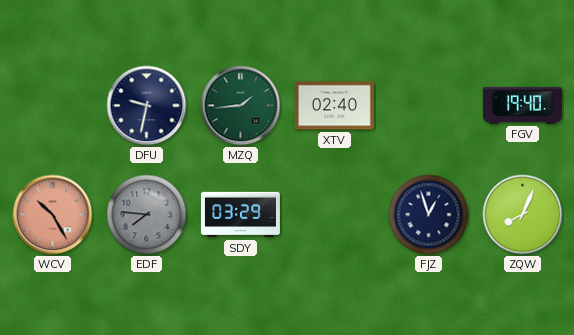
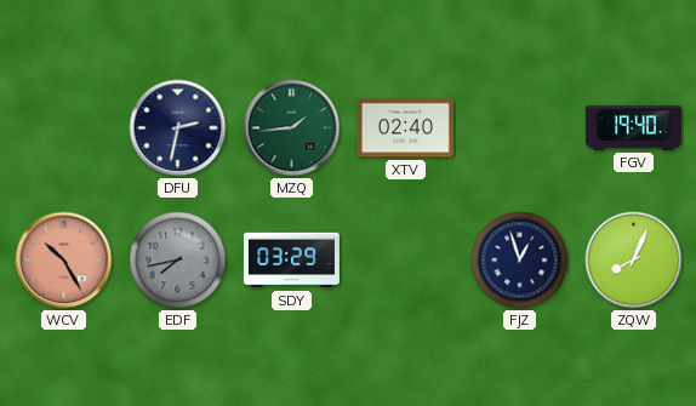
DFU: 9:32 -> 2:32 (178, 128)
EDF: 7:46 -> 7:43 (178, 261)
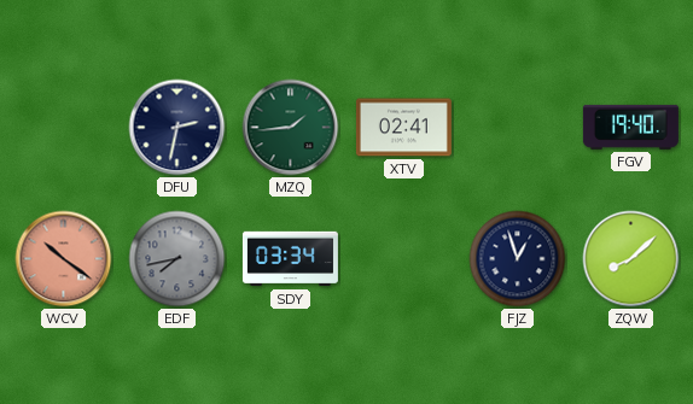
XTV: 02:40 -> 02:41 (403, 128)
WCV: 10:25 -> 10:21 (64, 259)
SDY: 03:29 -> 03:34 (290, 259)
ZQW: 8:04 -> 8:08 (631, 259)
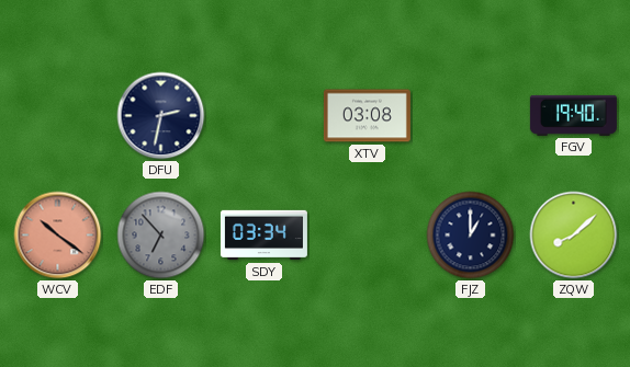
MZQ: 1:44 -> none (291, 128)
XTV: 02:41 -> 03:08 (367, 116)
EDF: 7:43 -> 6:53 (161, 236)
FJZ: 12:57 -> 1:00 (471, 236)
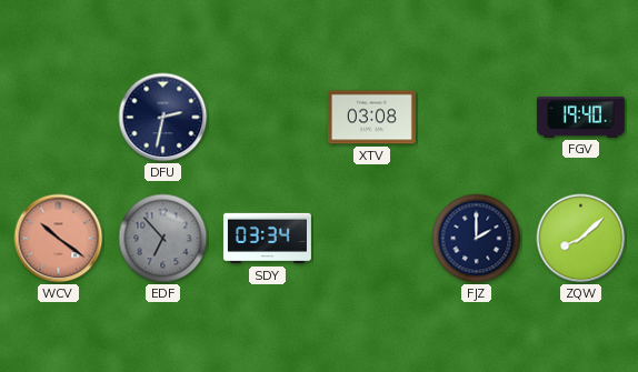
FJZ: 1:00 -> 2:00 (477, 239)
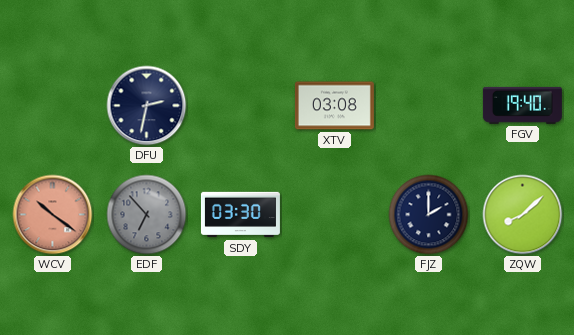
SDY: 03:34 -> 03:30 (240, 215)
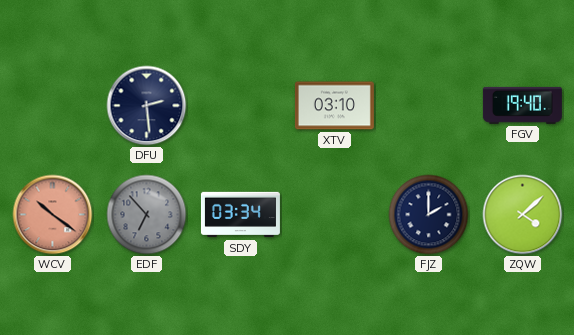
DFU: 2:32 -> 2:29 (147, 106)
XTV: 03:08 -> 03:10 (334, 106)
SDY: 03:30 -> 03:34 (240, 215)
ZQW: 8:08 -> 4:08 (523, 215)
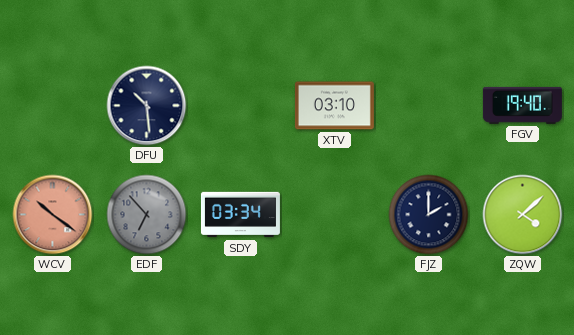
DFU: 2:29 -> 10:29 (147, 106)
